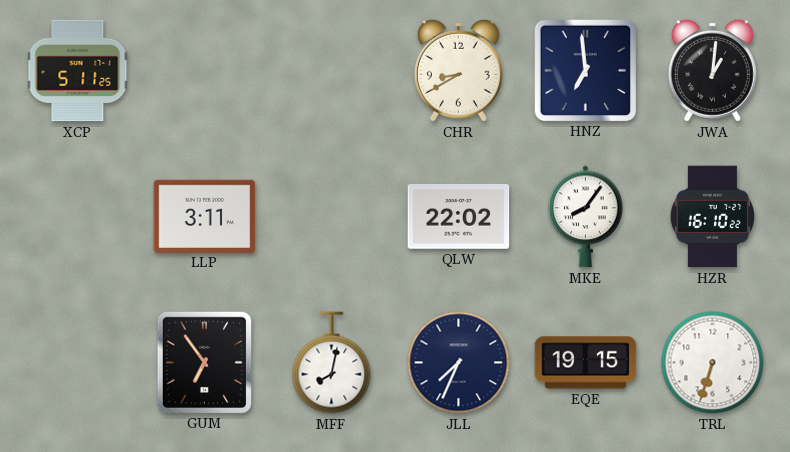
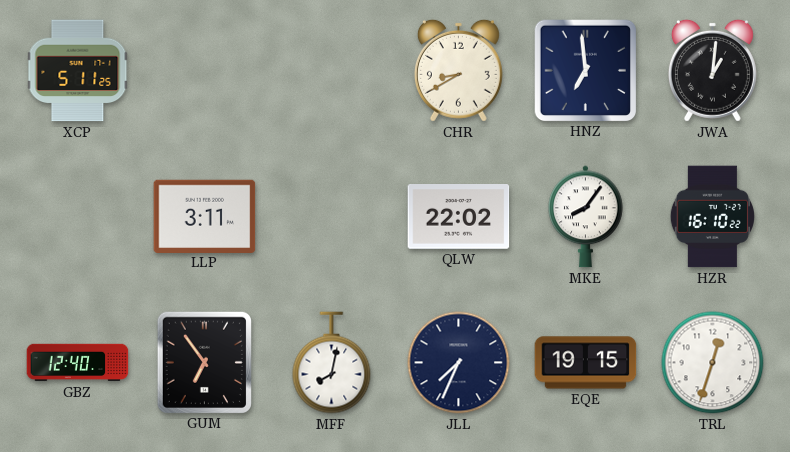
GBZ: none -> 12:40 (78, 363)
TRL: 6:33 -> 12:33 (713, 363)
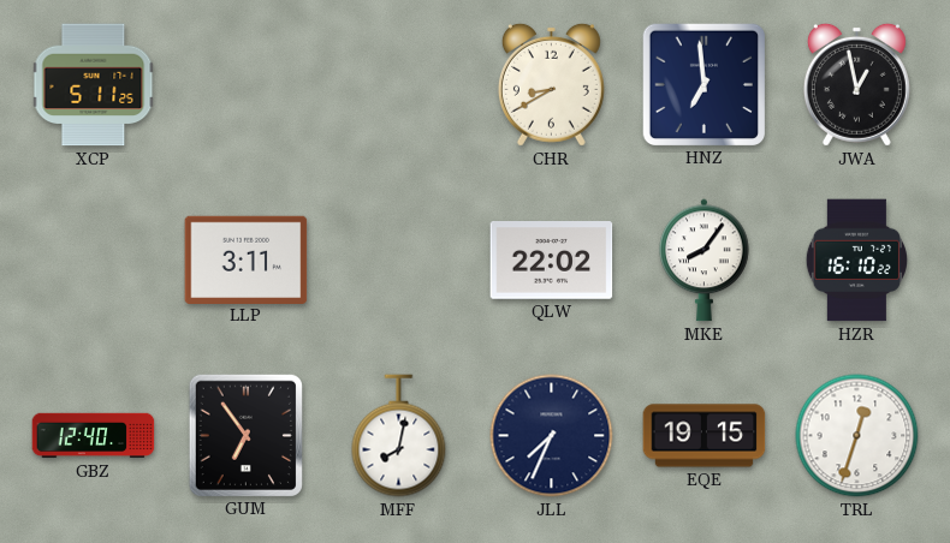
JWA: 1:01 -> 12:58 (856, 84)
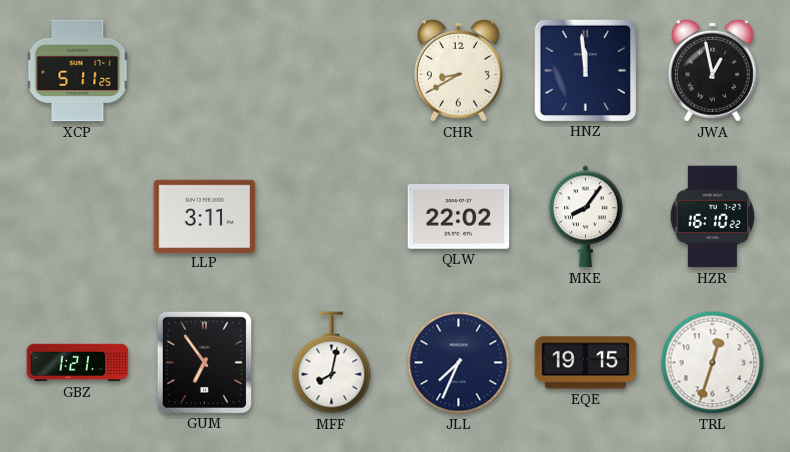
HNZ: 6:59 -> 11:59 (585, 70)
GBZ: 12:40 -> 1:21 (78, 363)
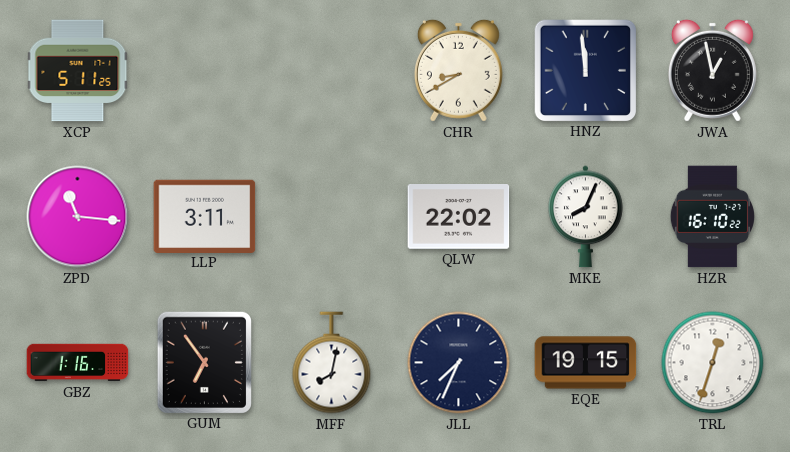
ZPD: none -> 11:16 (78, 217)
MKE: 8:06 -> 8:04 (586, 217)
GBZ: 1:21 -> 1:16 (78, 363)
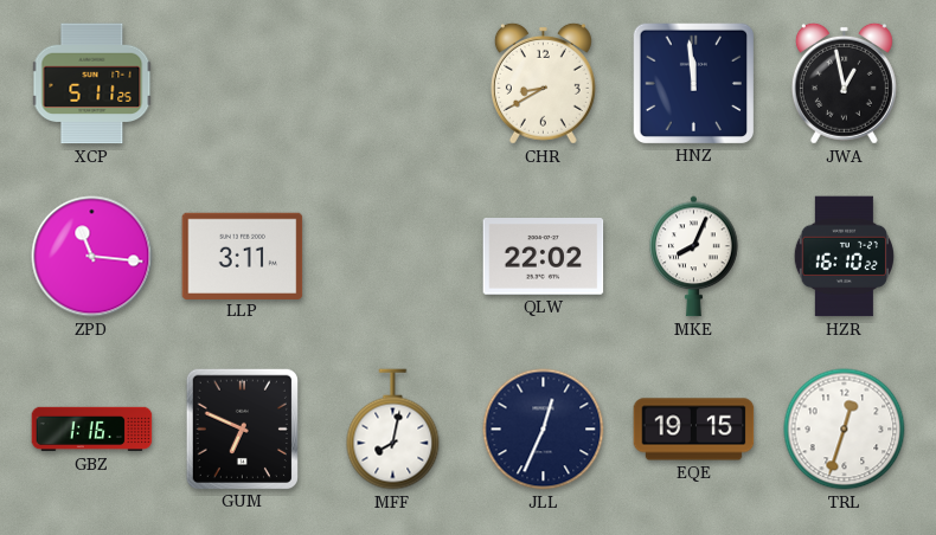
GUM: 6:54 -> 6:49 (242, 428)
JLL: 7:34 -> 12:34 (544, 430)
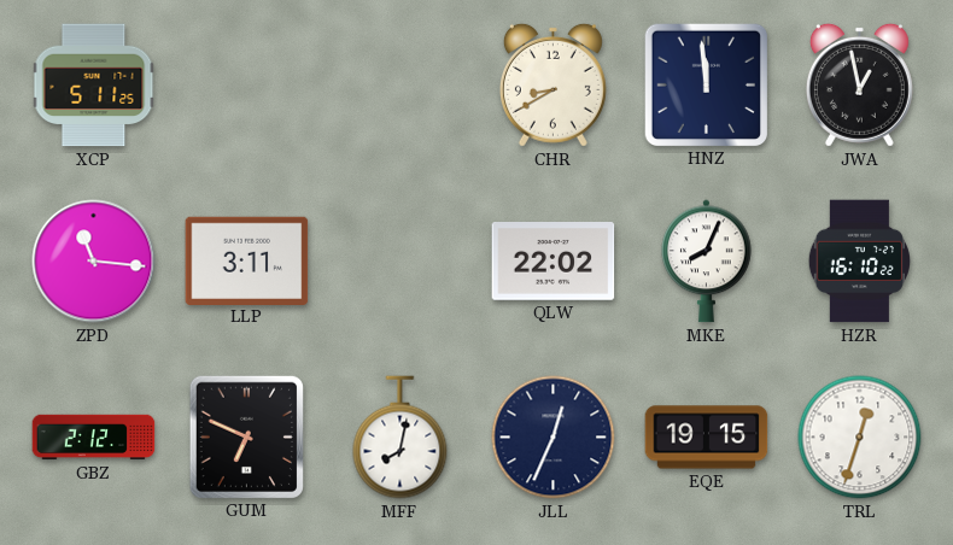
GBZ: 1:16 -> 2:12 (94, 438)
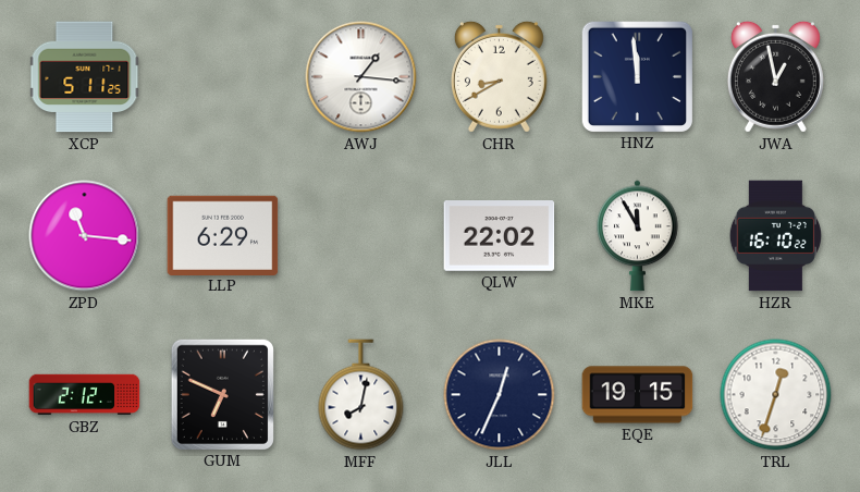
AWJ: none -> 1:16 (361, 77)
LLP: 3:11 -> 6:29 (223, 235)
MKE: 8:04 -> 11:55 (638, 236)
